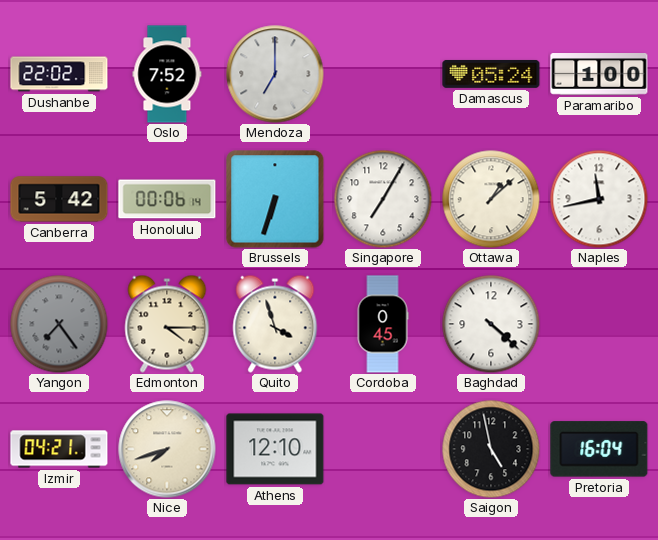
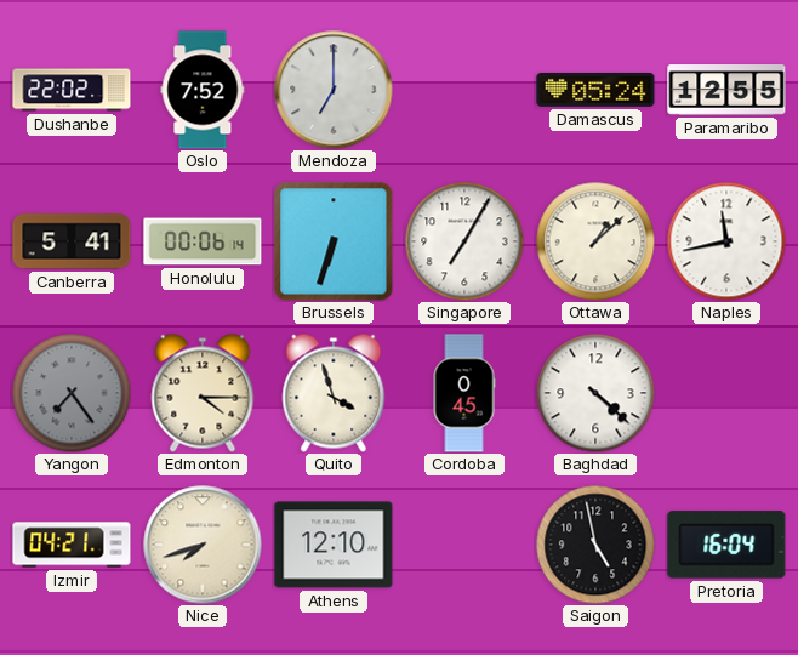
Paramaribo: 1:00 -> 12:55 (726, 91)
Canberra: 5:42 -> 5:41 (72, 241)
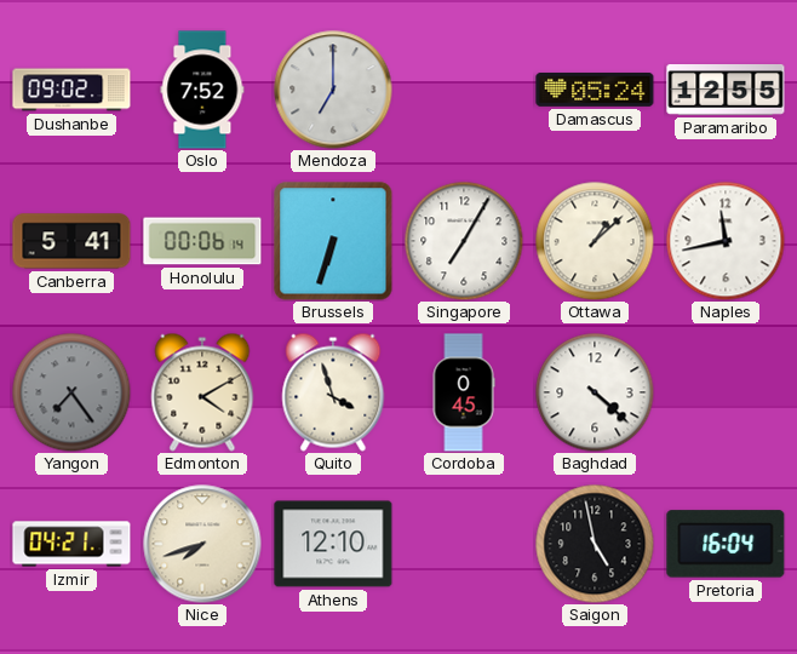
Dushanbe: 22:02 -> 09:02 (71, 90)
Edmonton: 4:15 -> 4:10 (202, 392)
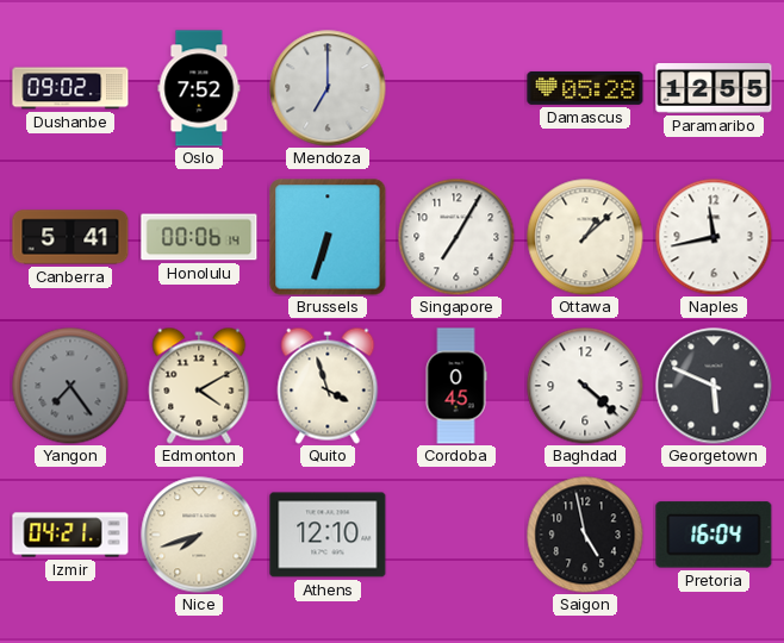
Damascus: 05:24 -> 05:28 (585, 88)
Georgetown: none -> 5:49 (714, 386)
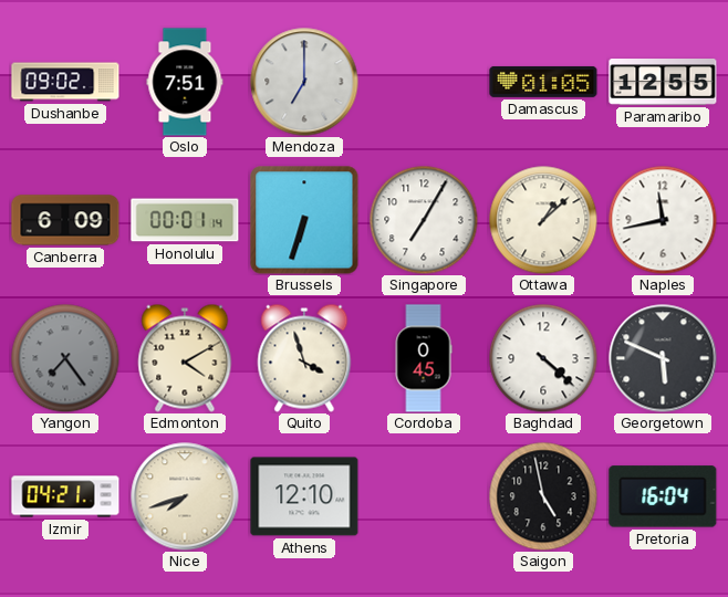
Oslo: 7:52 -> 7:51 (185, 82)
Damascus: 05:28 -> 01:05 (543, 82)
Canberra: 5:41 -> 6:09 (65, 220)
Honolulu: 00:06 -> 00:01 (185, 220)
